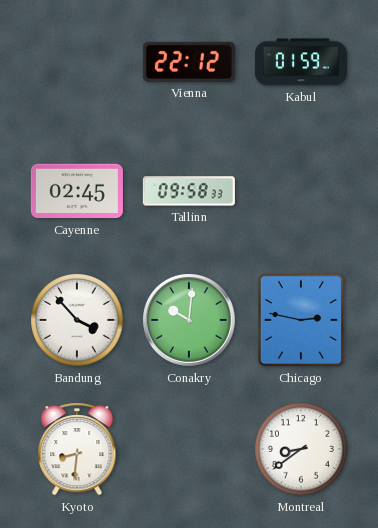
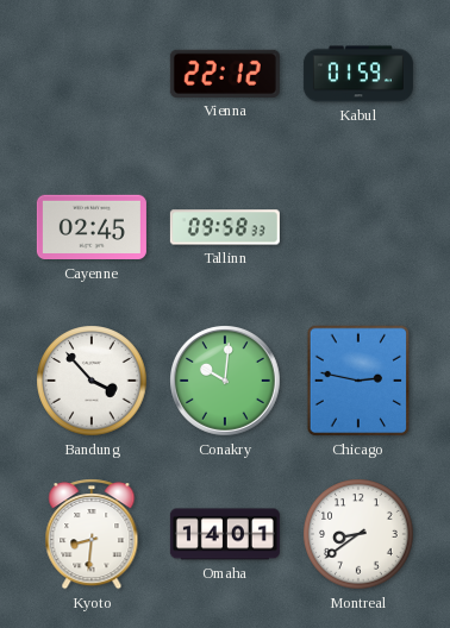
Omaha: none -> 14:01 (225, 534)
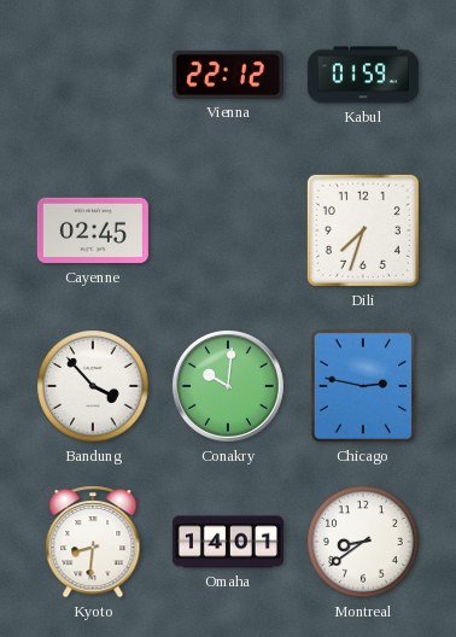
Tallinn: 09:58 -> none (225, 227)
Dili: none -> 7:33 (363, 230)
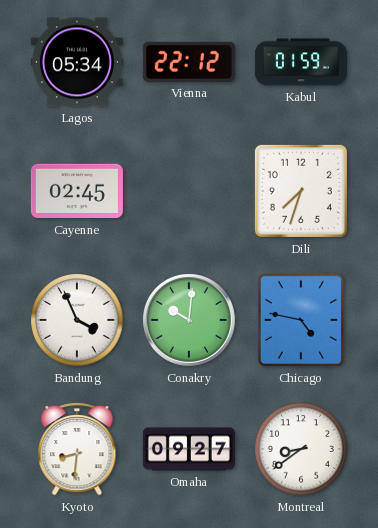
Lagos: none -> 05:34 (77, 62)
Bandung: 3:53 -> 3:56 (77, 320)
Chicago: 2:47 -> 4:47 (301, 320)
Omaha: 14:01 -> 09:27 (189, 449)
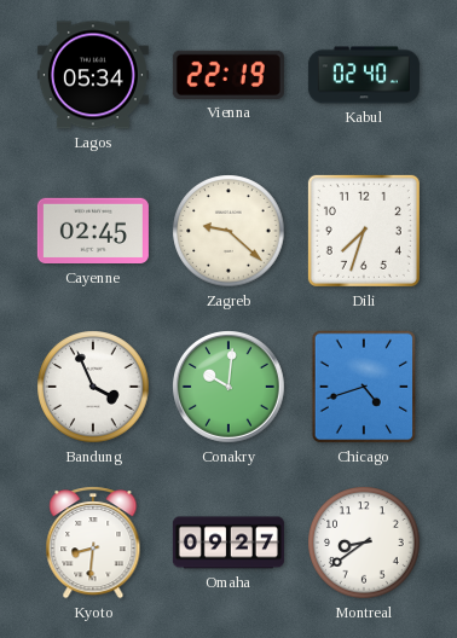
Vienna: 22:12 -> 22:19 (228, 75)
Kabul: 01:59 -> 02:40 (364, 75)
Zagreb: none -> 9:22 (228, 231)
Chicago: 4:47 -> 4:42 (364, 387)
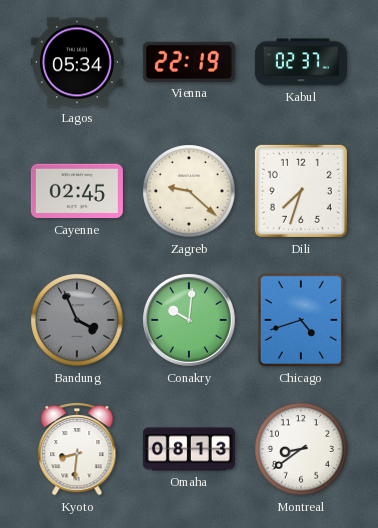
Kabul: 02:40 -> 02:37 (301, 62)
Bandung dial: white -> grey (77, 320)
Omaha: 09:27 -> 08:13 (189, 449)
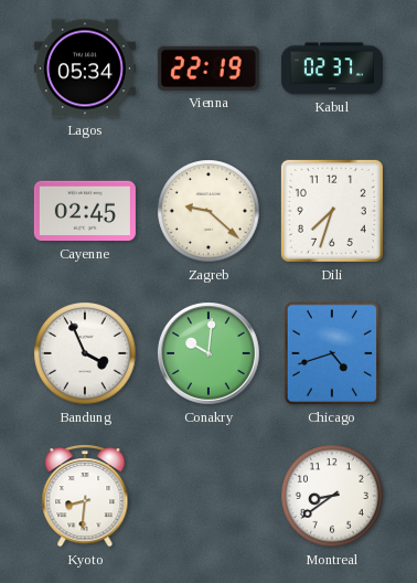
Bandung dial: grey -> white (85, 353)
Omaha: 08:13 -> none (189, 449)
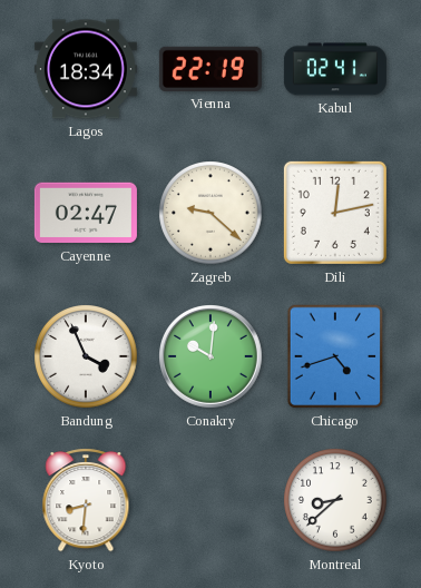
Lagos: 05:34 -> 18:34 (86, 69)
Kabul: 02:37 -> 02:41 (335, 69)
Cayenne: 02:45 -> 02:47 (86, 213)
Dili: 7:33 -> 12:13 (335, 213)
Montreal: 8:39 -> 8:38 (335, 500)
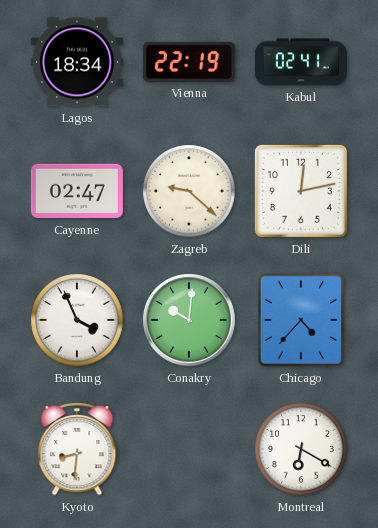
Chicago: 4:42 -> 4:37 (301, 320)
Montreal: 8:38 -> 6:20 (301, 449)
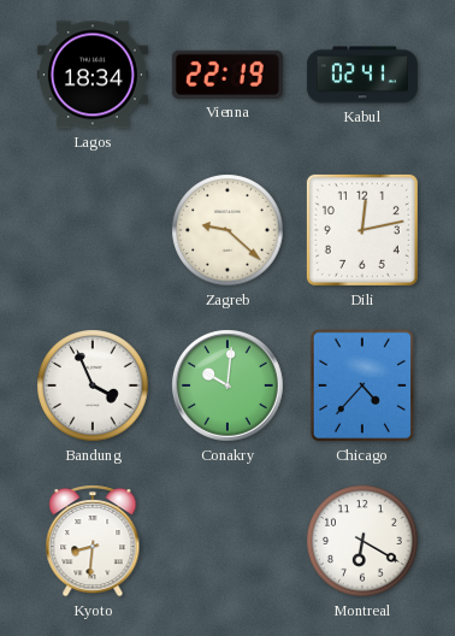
Cayenne: 02:47 -> none (77, 191)
